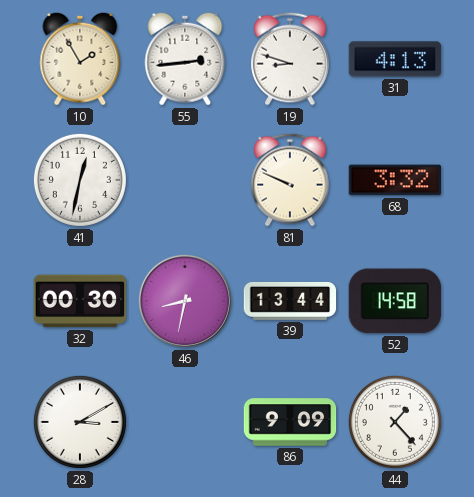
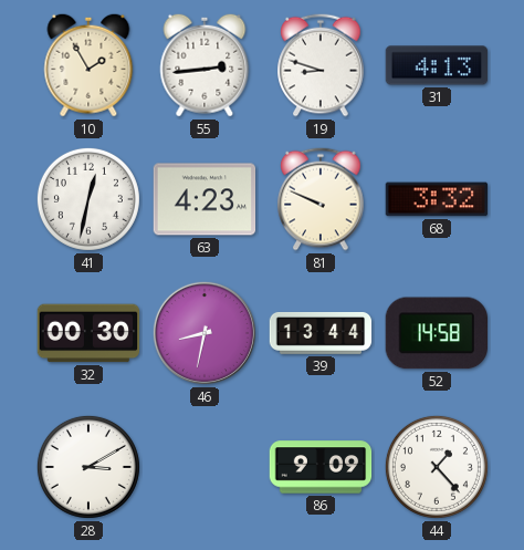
63: none -> 4:23 (205, 199)
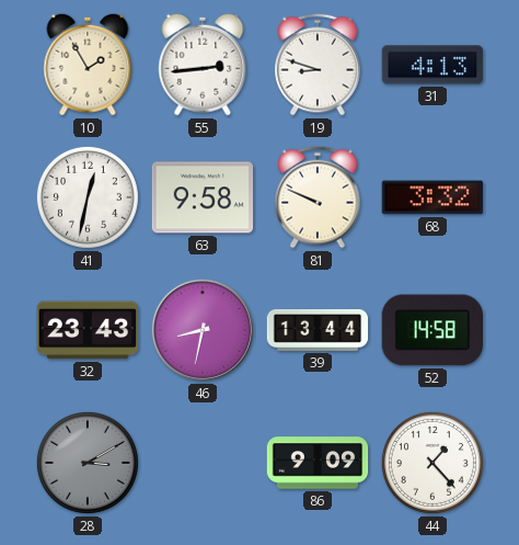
63: 4:23 -> 9:58 (203, 197)
32: 00:30 -> 23:43 (88, 330)
28 dial: white -> grey (88, 463)
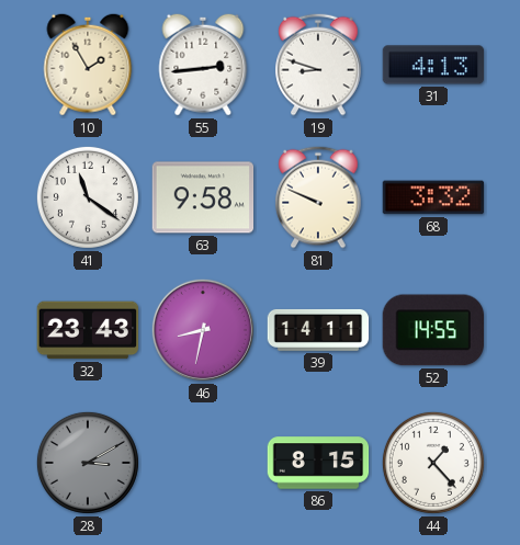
41: 12:32 -> 11:21 (88, 197)
39: 13:44 -> 14:11 (318, 330)
52: 14:58 -> 14:55 (432, 330)
86: 9:09 -> 8:15 (318, 463)
